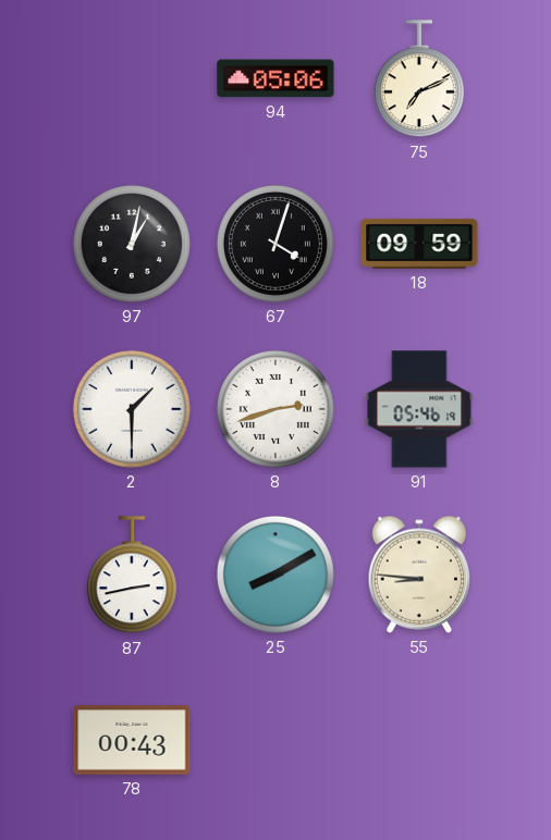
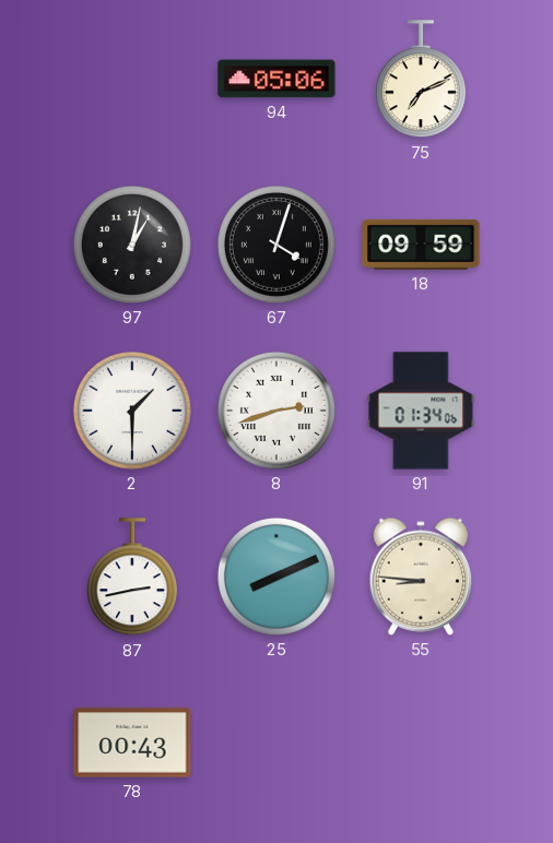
91: 05:46 -> 01:34 (421, 411)
25: 8:10 -> 8:11 (276, 577)
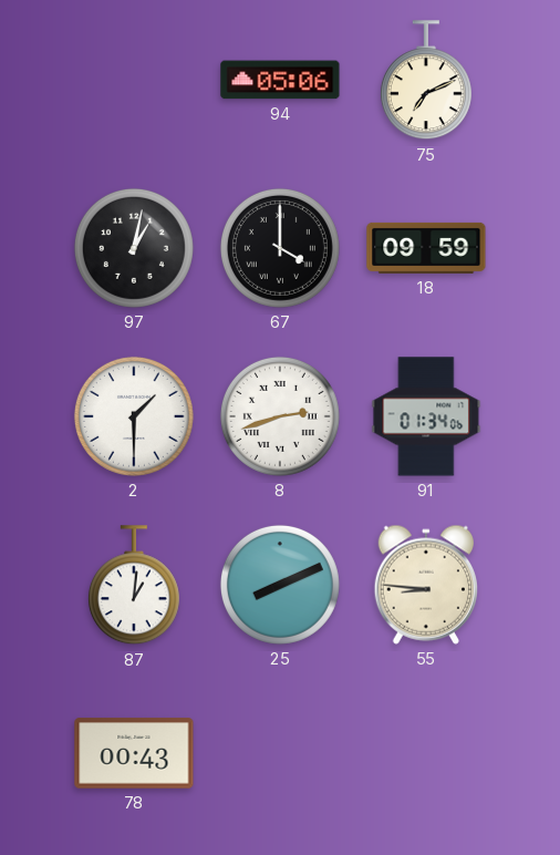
67: 4:03 -> 4:00 (280, 248)
87: 2:43 -> 1:01 (134, 586)
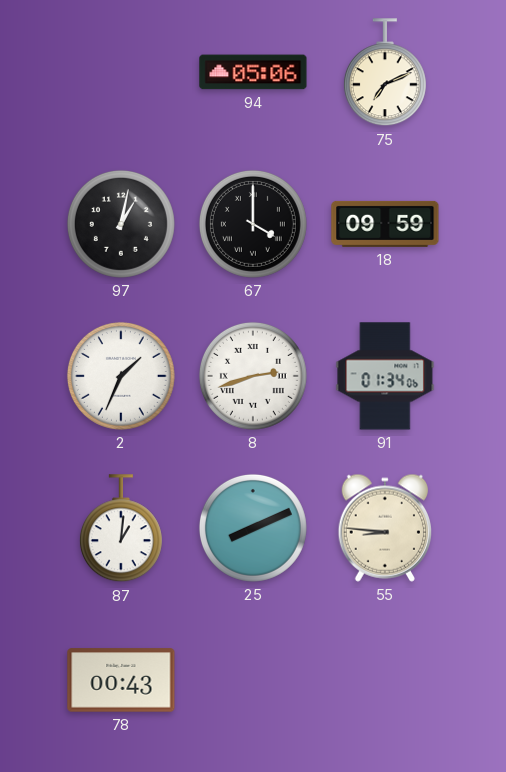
2: 1:30 -> 1:34 (121, 376)
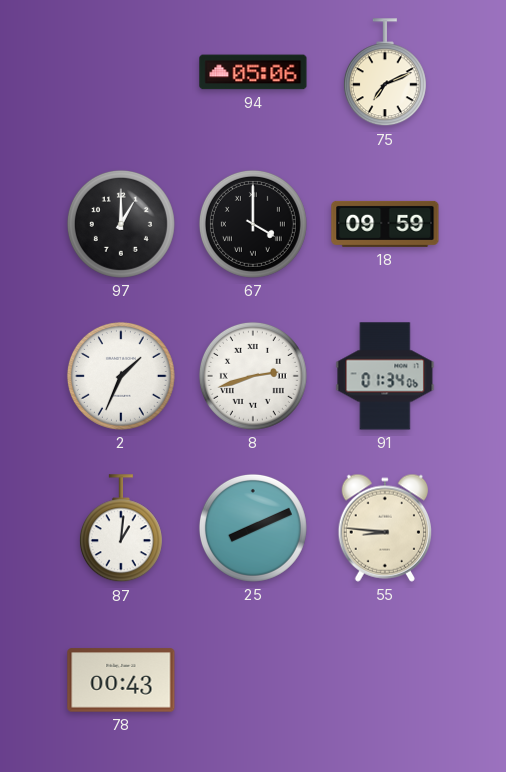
97: 1:02 -> 1:00 (121, 224)
